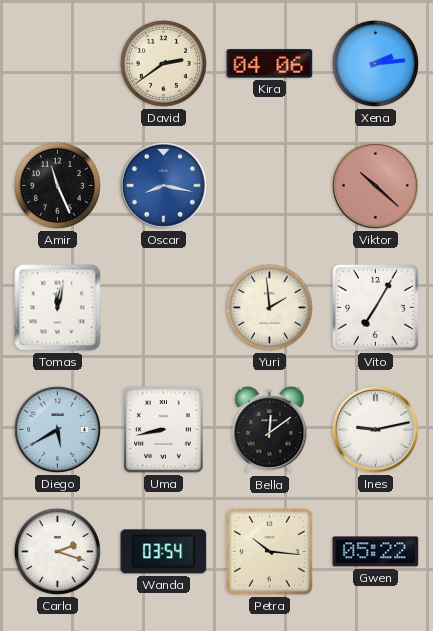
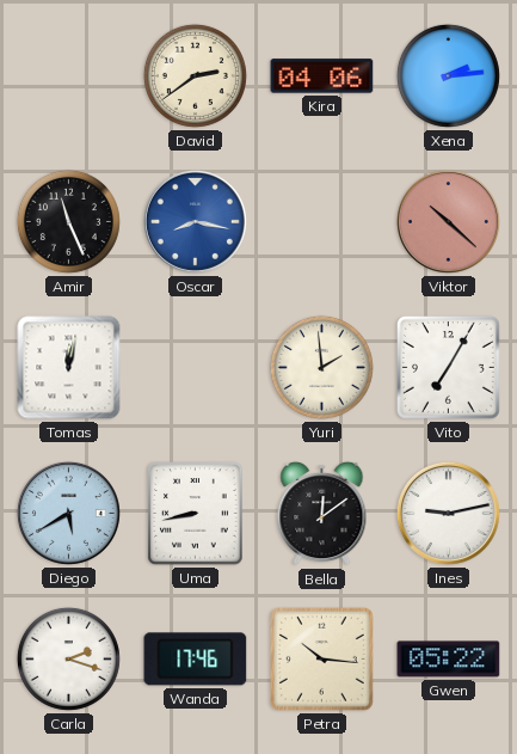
Wanda: 03:54 -> 17:46 (196, 660)
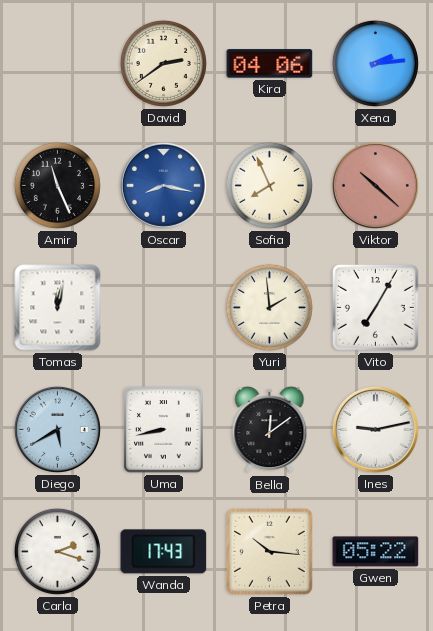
Sofia: none -> 7:56 (269, 185)
Wanda: 17:46 -> 17:43 (164, 552)
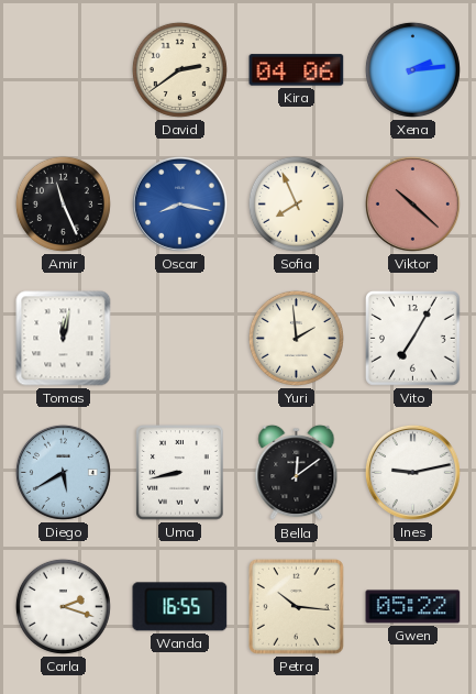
Wanda: 17:43 -> 16:55 (180, 607)
